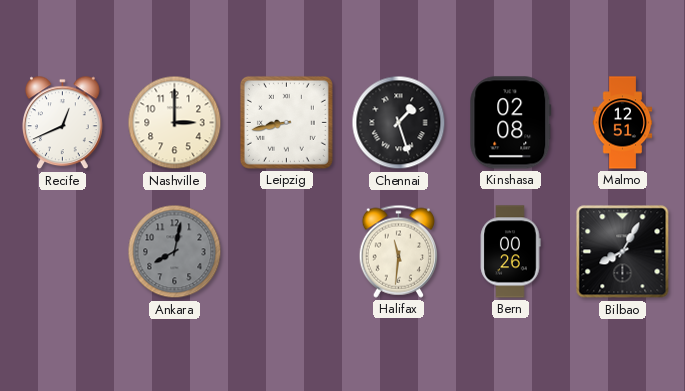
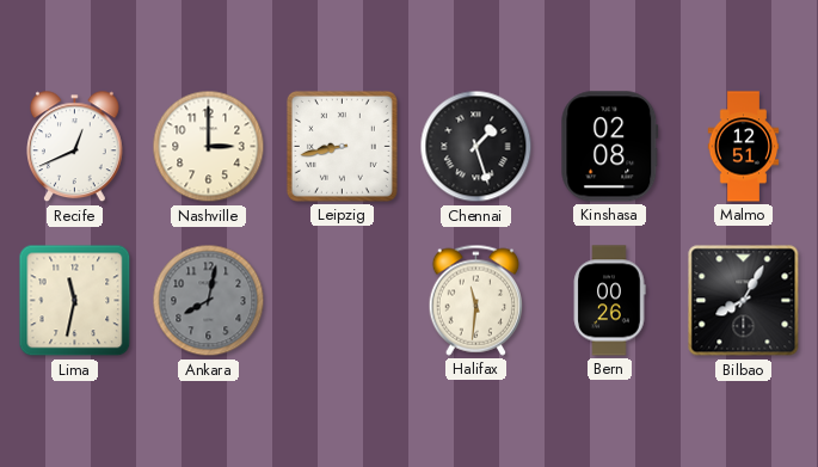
Lima: none -> 11:32 (75, 301)
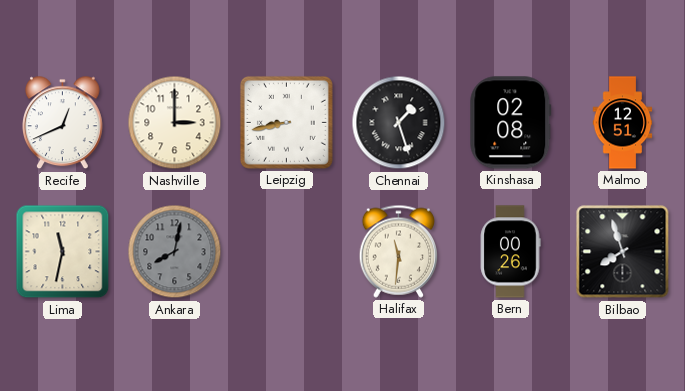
Bilbao: 8:05 -> 7:57 (623, 252)
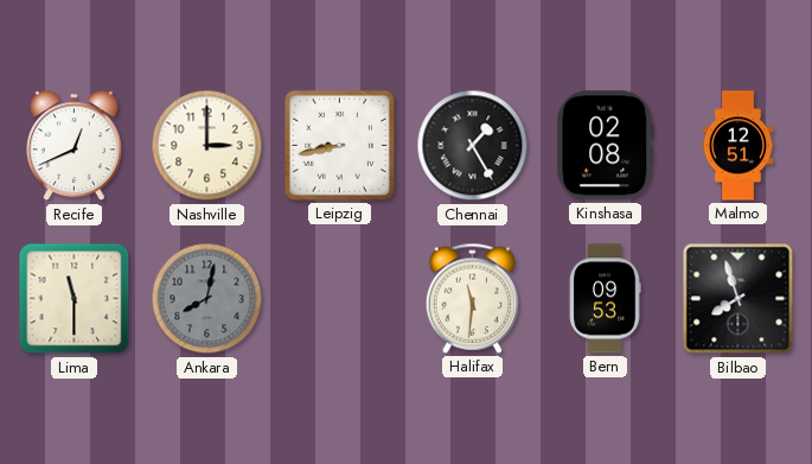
Chennai: 1:27 -> 1:25 (473, 146)
Lima: 11:32 -> 11:30 (75, 299)
Bern: 00:26 -> 09:53 (605, 299)
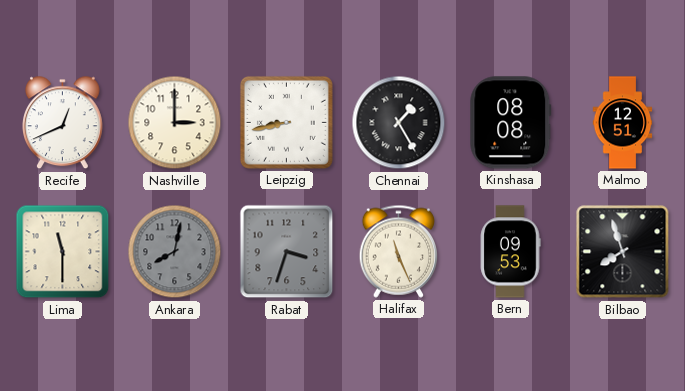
Kinshasa: 02:08 -> 08:08 (511, 123)
Rabat: none -> 3:33 (287, 252)
Halifax: 11:31 -> 11:26 (399, 251)
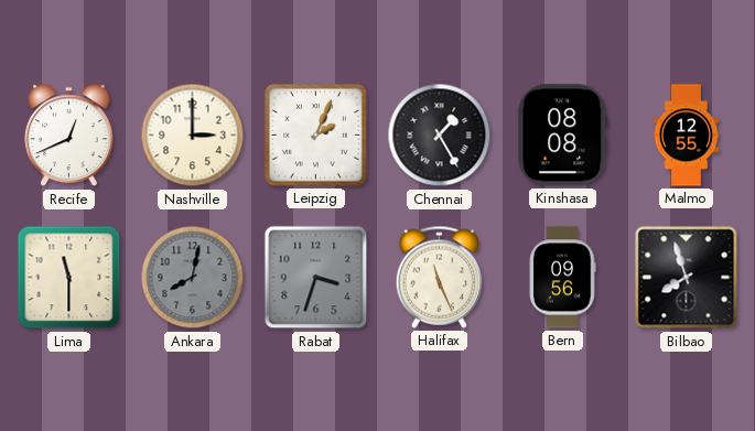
Leipzig: 8:43 -> 2:04 (315, 134)
Malmo: 12:51 -> 12:55 (687, 136)
Bern: 09:53 -> 09:56 (562, 278)
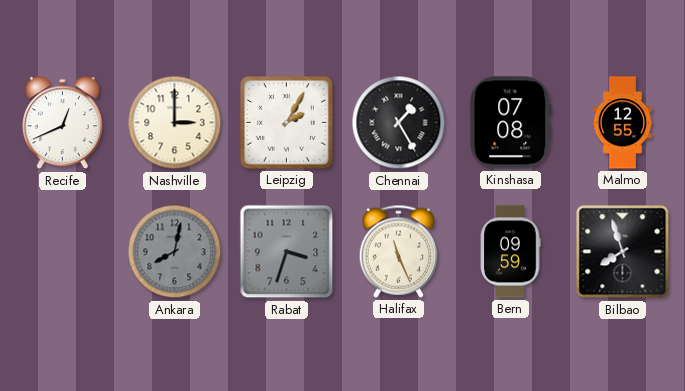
Leipzig: 2:04 -> 2:05 (286, 122)
Kinshasa: 08:08 -> 07:08 (511, 123)
Lima: 11:30 -> none (69, 278)
Bern: 09:56 -> 09:59 (510, 252)
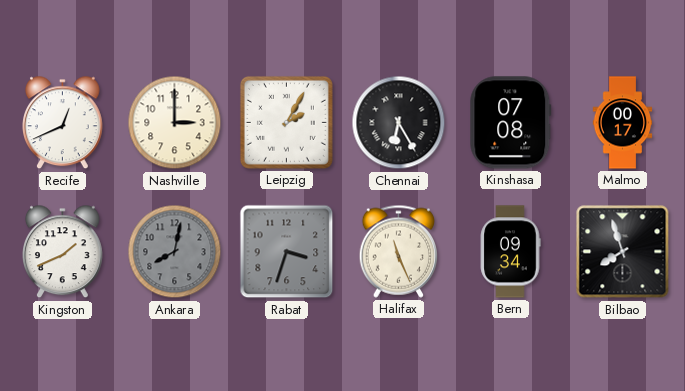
Chennai: 1:25 -> 6:25 (399, 123)
Malmo: 12:55 -> 00:17 (623, 123)
Kingston: none -> 1:41 (63, 252)
Bern: 09:59 -> 09:34 (510, 252)
